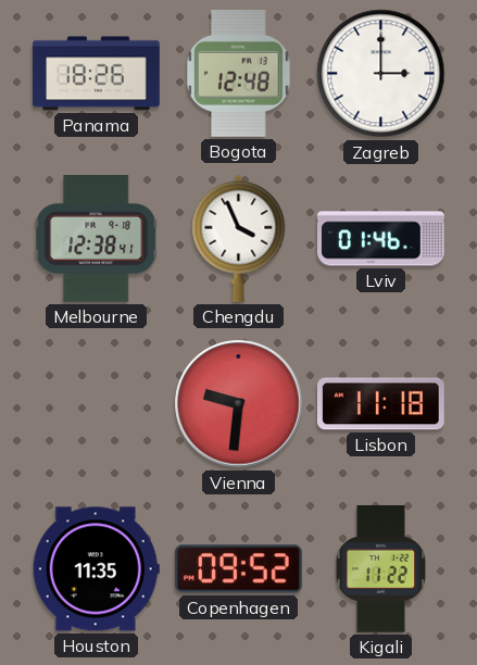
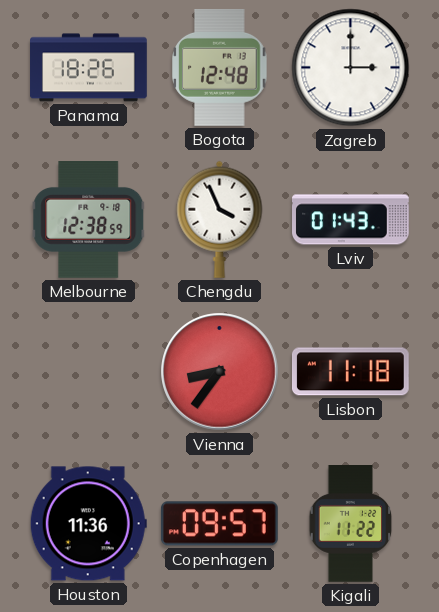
Melbourne: 12:38:41 -> 12:38:59 (89, 220)
Lviv: 01:46 -> 01:43 (351, 220)
Vienna: 9:31 -> 8:36 (220, 372)
Houston: 11:35 -> 11:36 (88, 524)
Copenhagen: 09:52 -> 09:57 (219, 524)
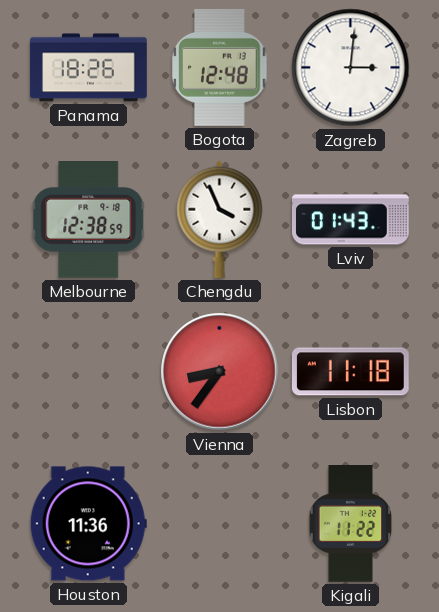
Zagreb: 3:00 -> 3:01 (351, 68)
Copenhagen: 09:57 -> none (219, 524)
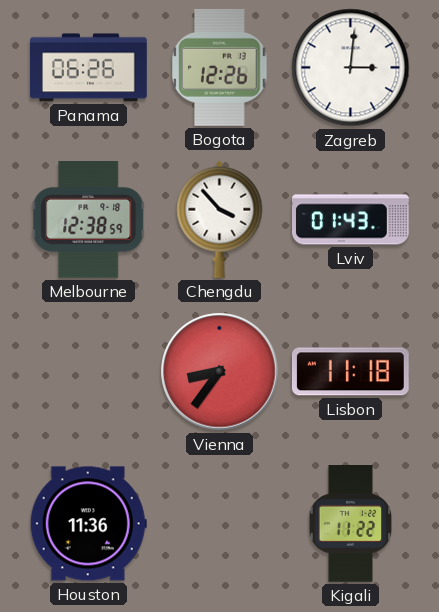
Panama: 18:26 -> 06:26 (89, 68)
Bogota: 12:48 -> 12:26 (220, 68)
Chengdu: 3:56 -> 3:53 (220, 219)
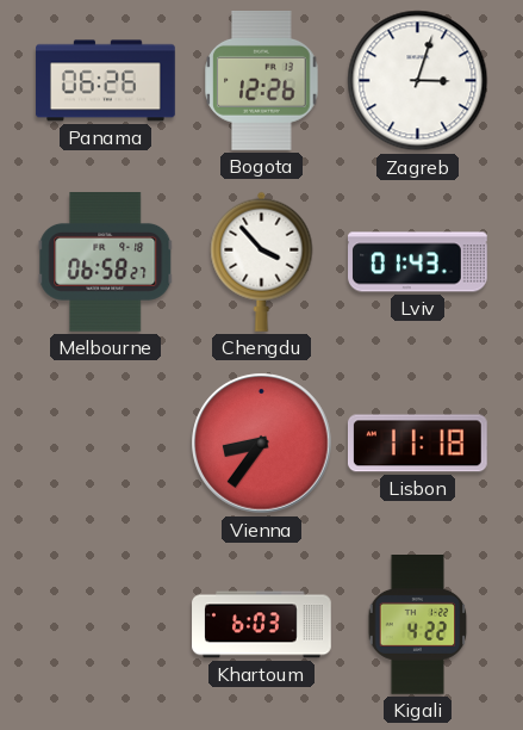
Zagreb: 3:01 -> 3:03 (418, 81)
Melbourne: 12:38 -> 06:58 (106, 262)
Houston: 11:36 -> none (88, 524)
Khartoum: none -> 6:03 (262, 625)
Kigali: 11:22 -> 4:22 (418, 625)
